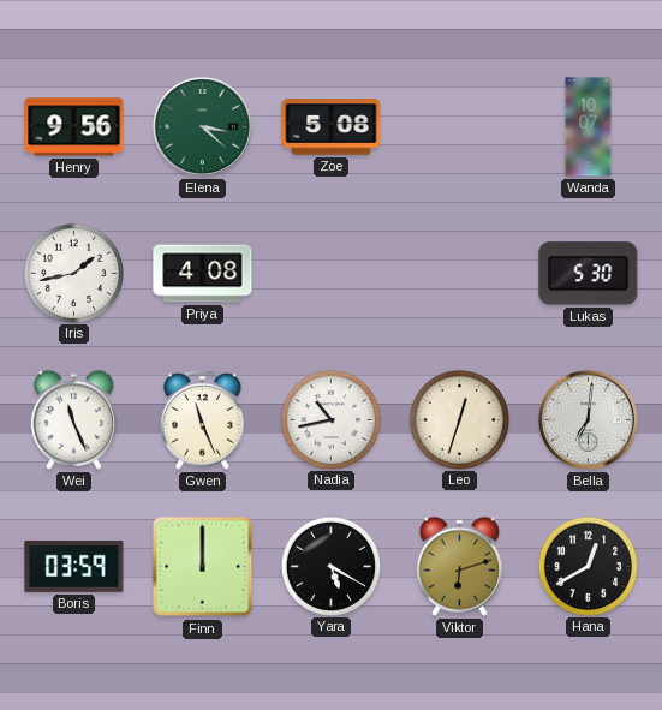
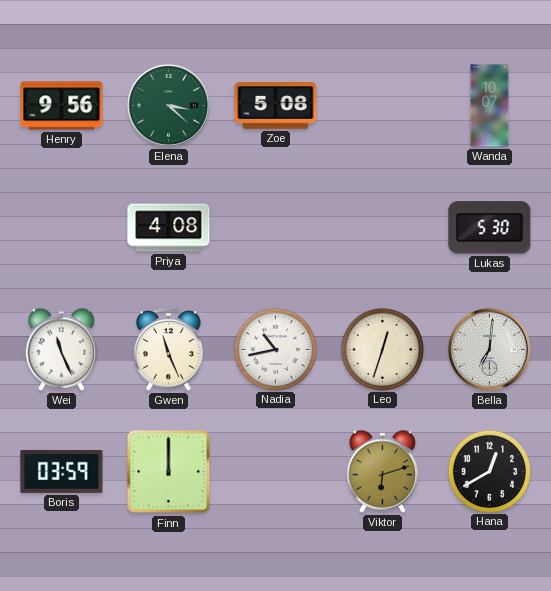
Iris: 1:43 -> none (73, 273)
Yara: 5:20 -> none (330, 566)
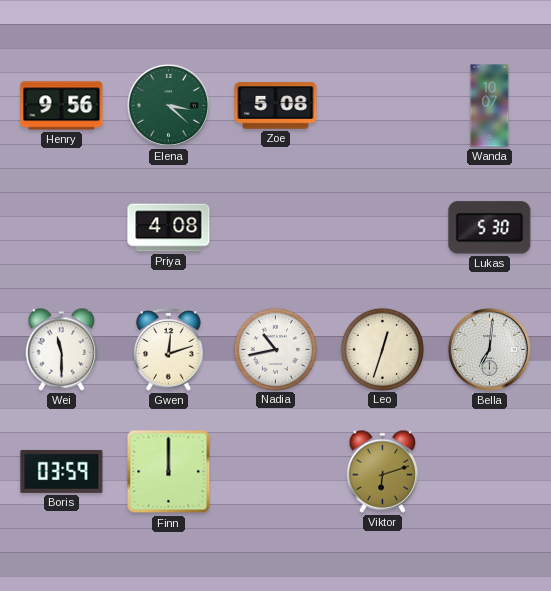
Wei: 11:26 -> 11:30 (62, 349)
Gwen: 11:26 -> 12:12 (169, 350)
Hana: 12:40 -> none (489, 471)
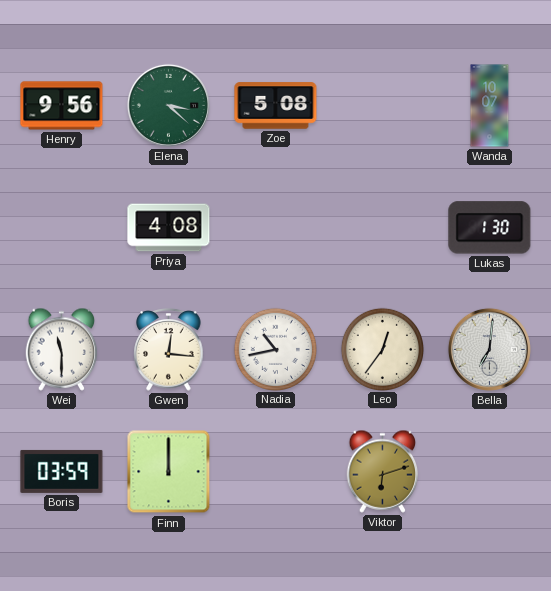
Lukas: 5:30 -> 1:30 (490, 228)
Gwen: 12:12 -> 12:16 (169, 350)
Leo: 12:33 -> 12:36 (382, 349)
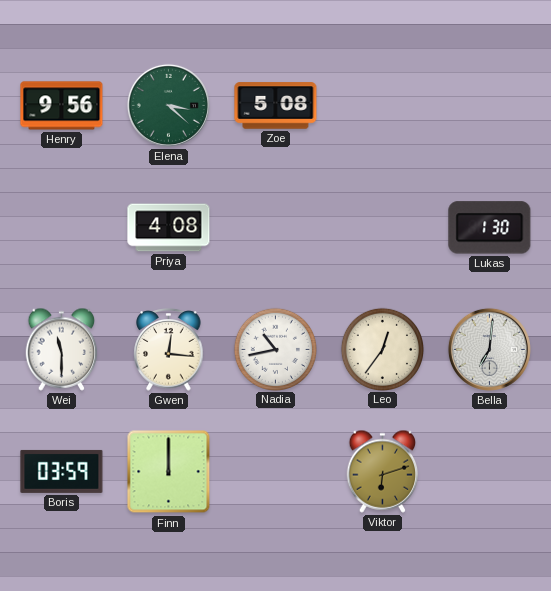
Wanda: 10:07 -> none (490, 106)
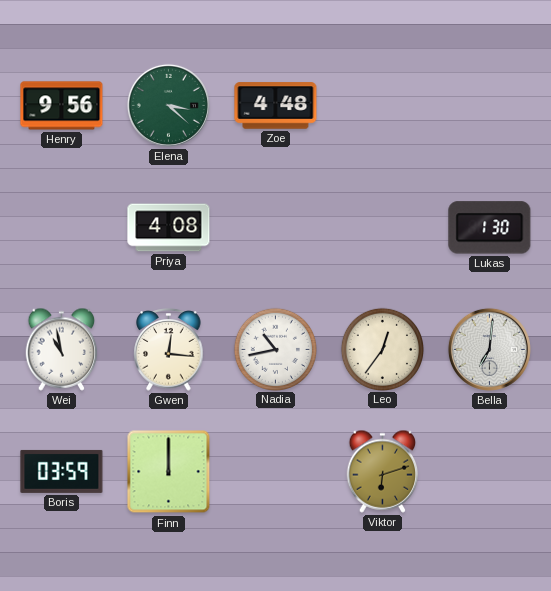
Zoe: 5:08 -> 4:48 (276, 106)
Wei: 11:30 -> 10:58 (62, 349)
